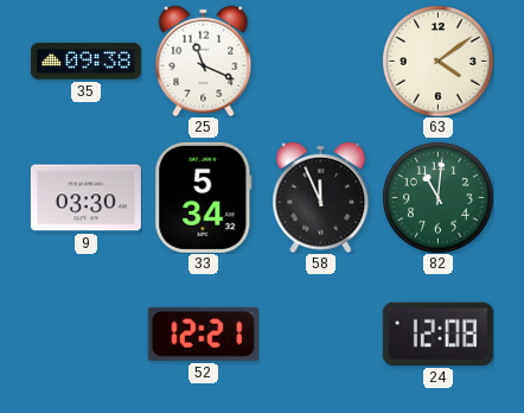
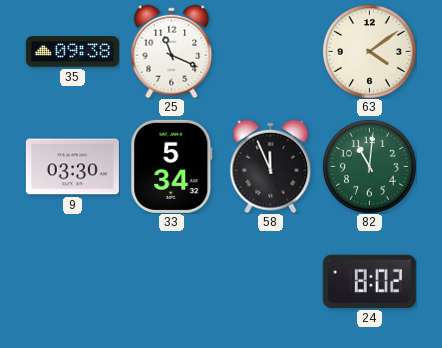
52: 12:21 -> none (203, 333)
24: 12:08 -> 8:02 (369, 281)
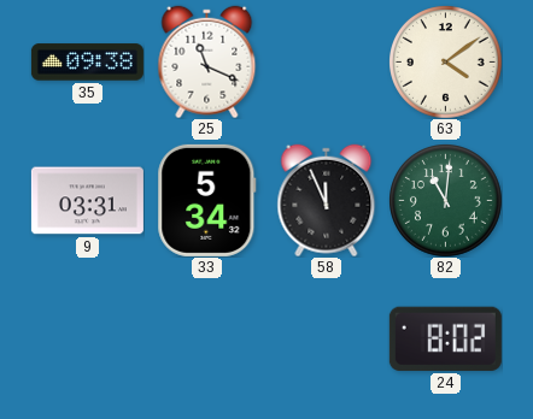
9: 03:30 -> 03:31 (87, 201)
